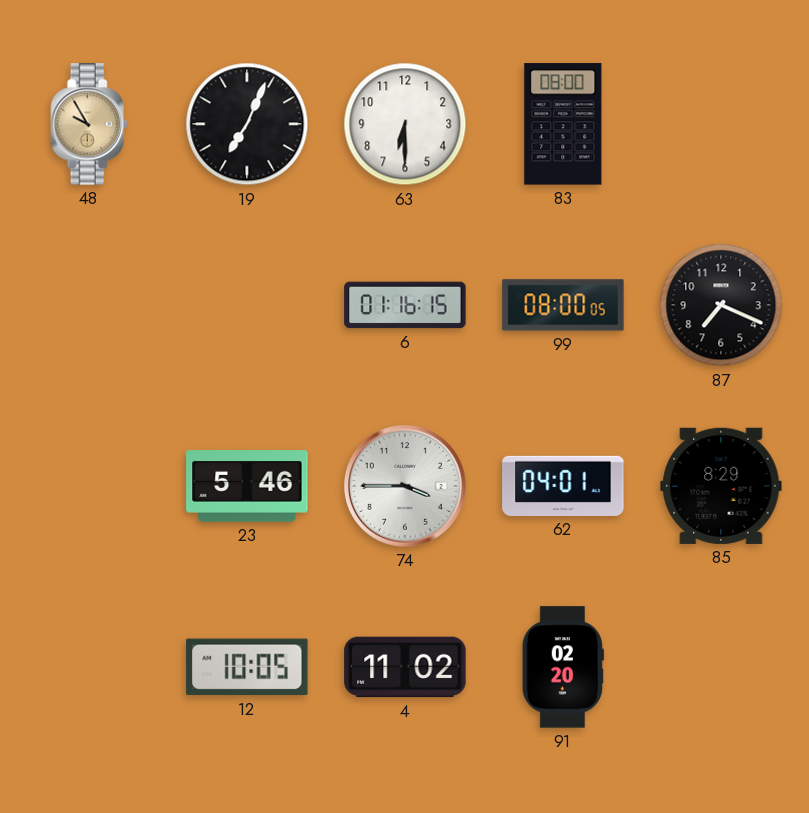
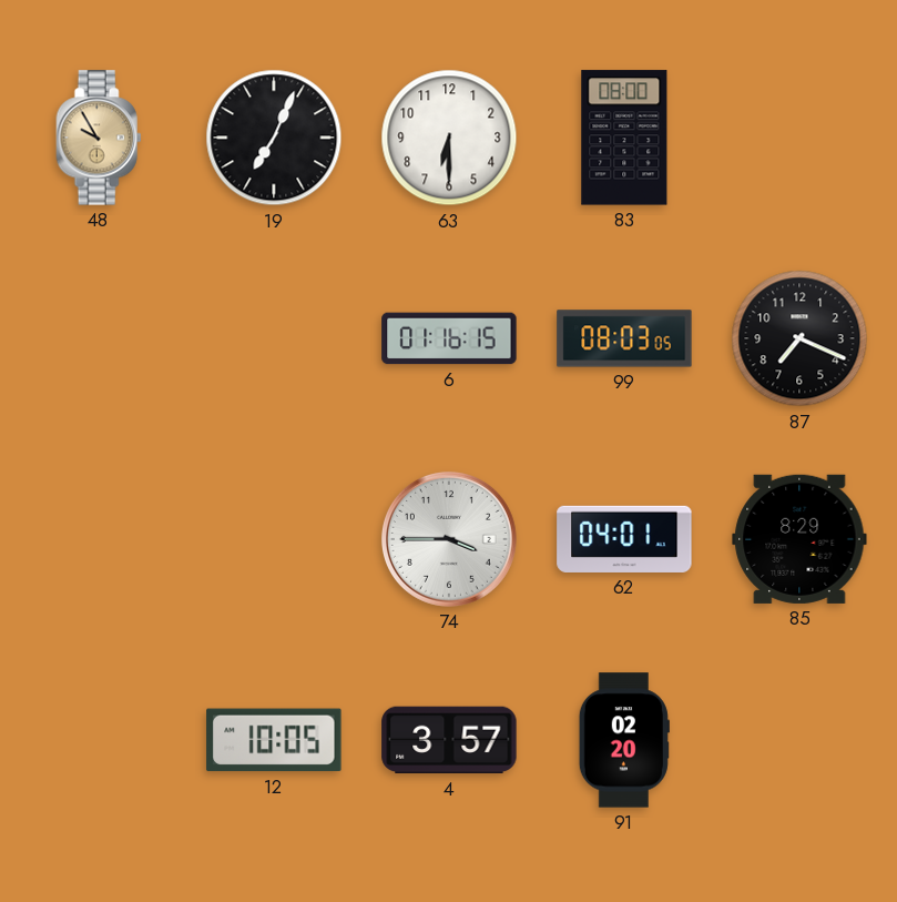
99: 08:00 -> 08:03 (624, 338)
23: 5:46 -> none (247, 486)
4: 11:02 -> 3:57 (449, 740)
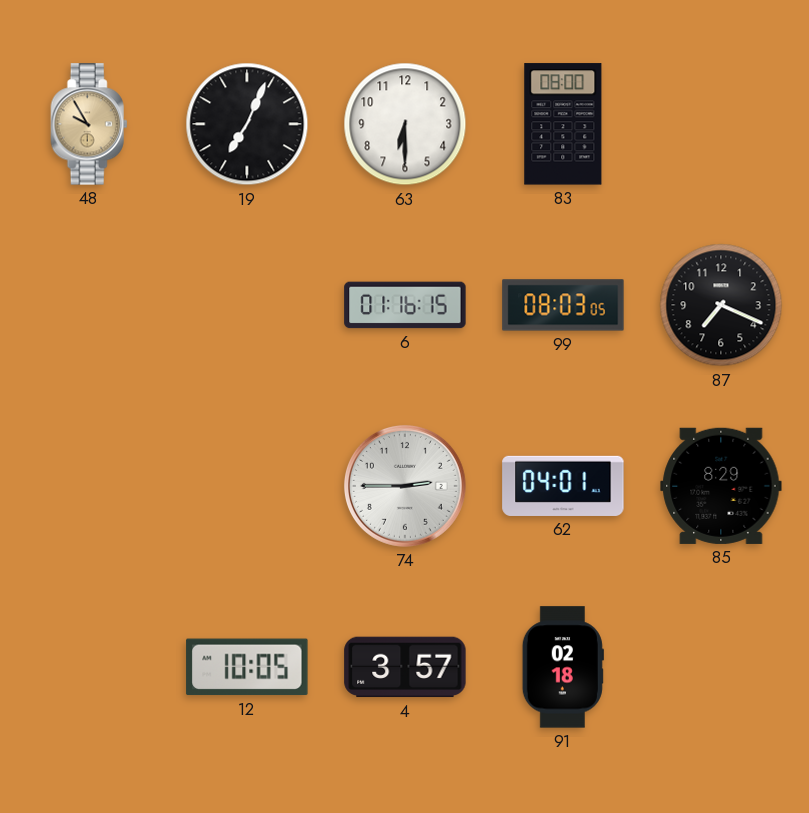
74: 3:45 -> 2:45 (405, 486)
91: 02:20 -> 02:18 (563, 667)
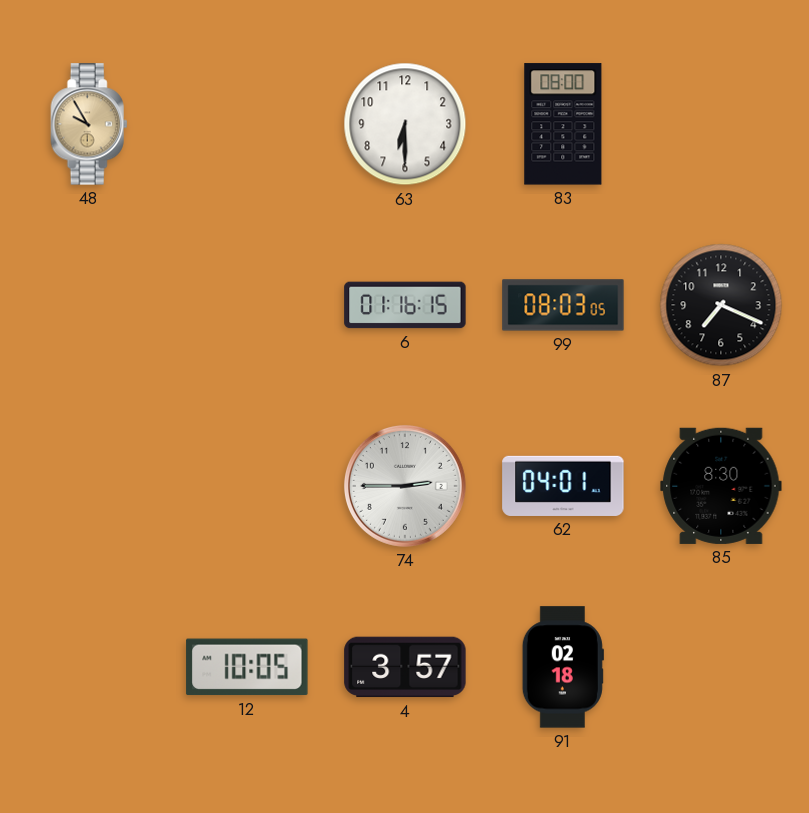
19: 7:04 -> none (247, 124)
85: 8:29 -> 8:30 (721, 486)
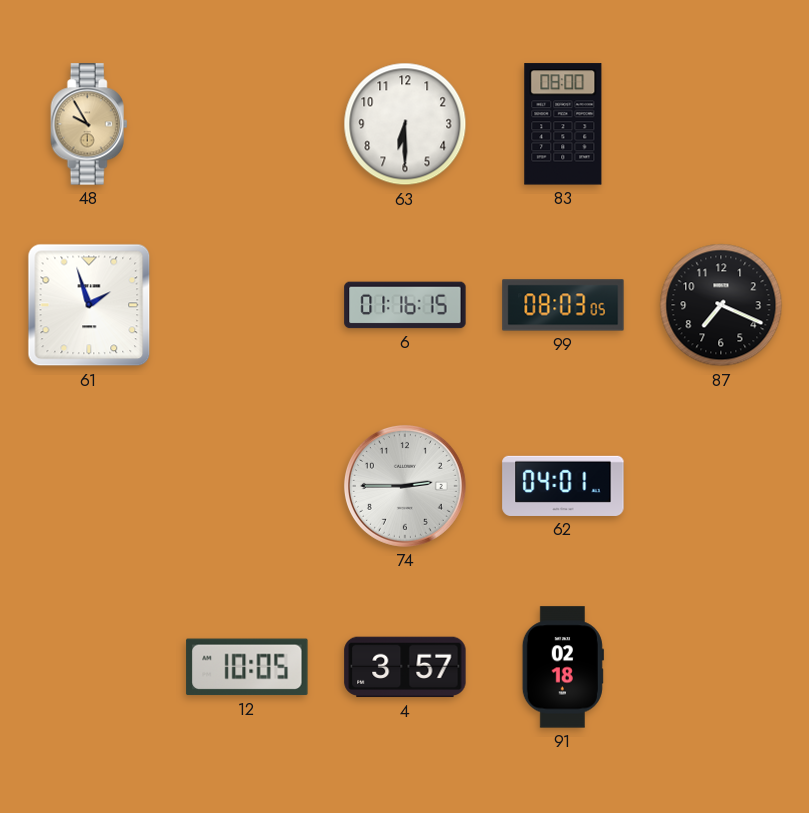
61: none -> 1:57 (89, 305)
85: 8:30 -> none (721, 486)
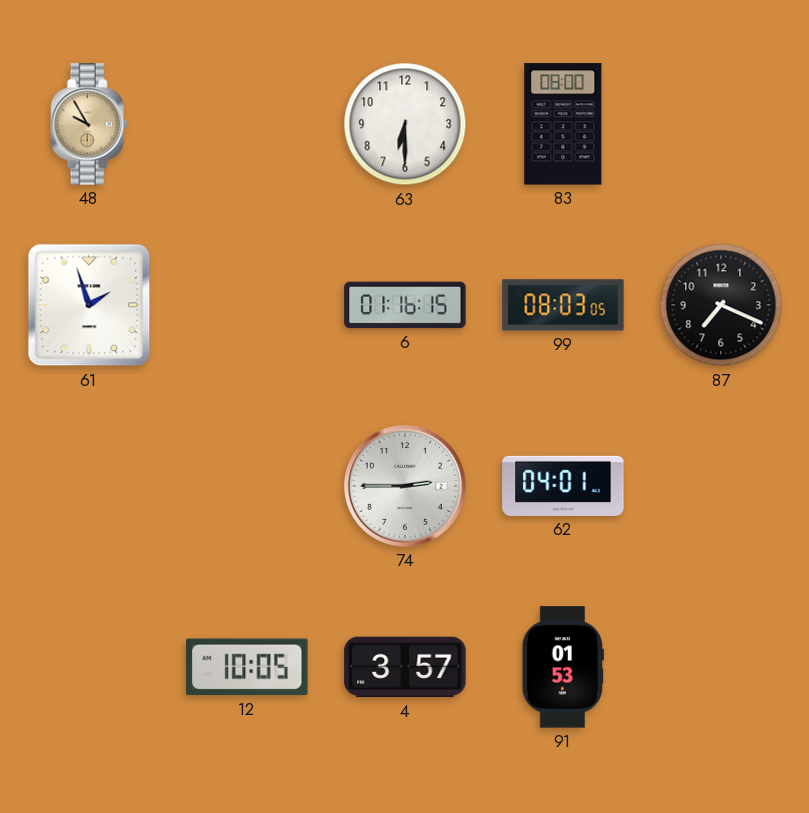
91: 02:18 -> 01:53 (563, 667)
